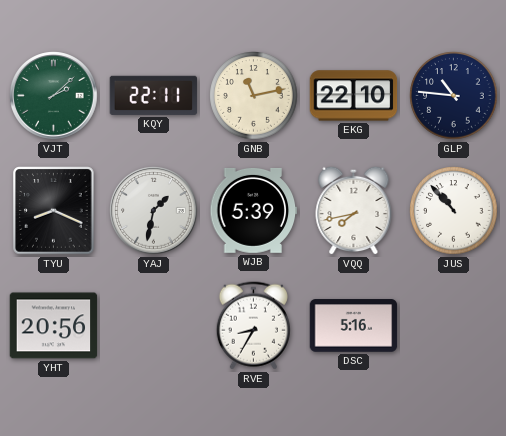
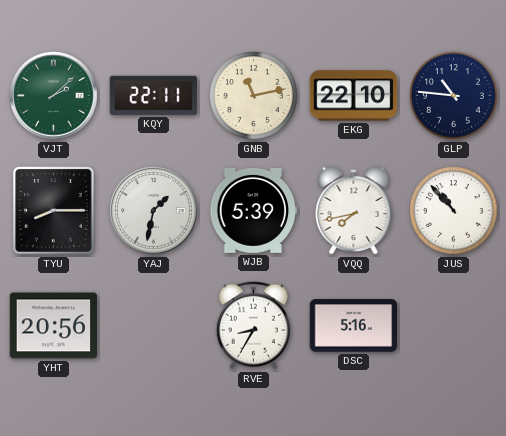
TYU: 8:19 -> 8:15 (54, 211)
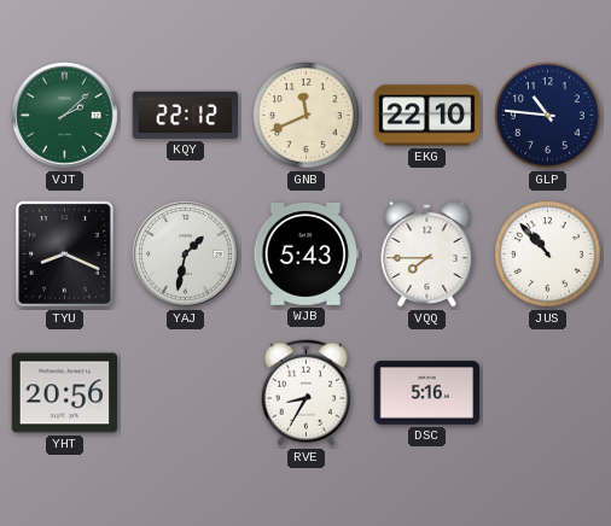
KQY: 22:11 -> 22:12 (186, 115)
GNB: 11:13 -> 11:41 (307, 116)
TYU: 8:15 -> 8:19 (65, 255)
WJB: 5:39 -> 5:43 (307, 253)
VQQ: 7:43 -> 7:45 (427, 253)
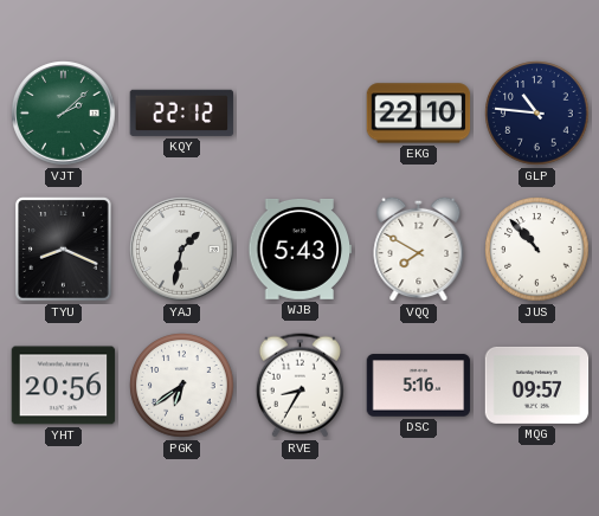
GNB: 11:41 -> none (307, 116)
VQQ: 7:45 -> 7:50 (419, 249)
PGK: none -> 6:39 (182, 386)
MQG: none -> 09:57 (537, 385)
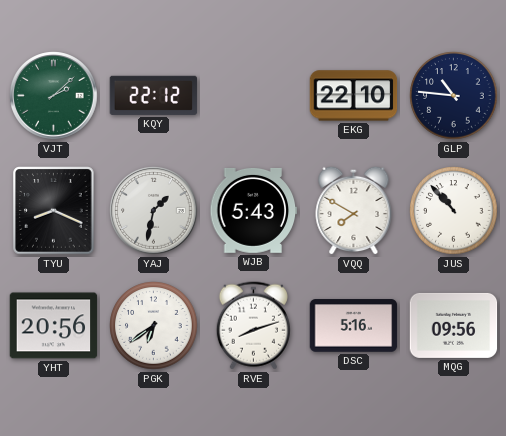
RVE: 8:35 -> 8:12 (253, 326)
MQG: 09:57 -> 09:56 (454, 325)
